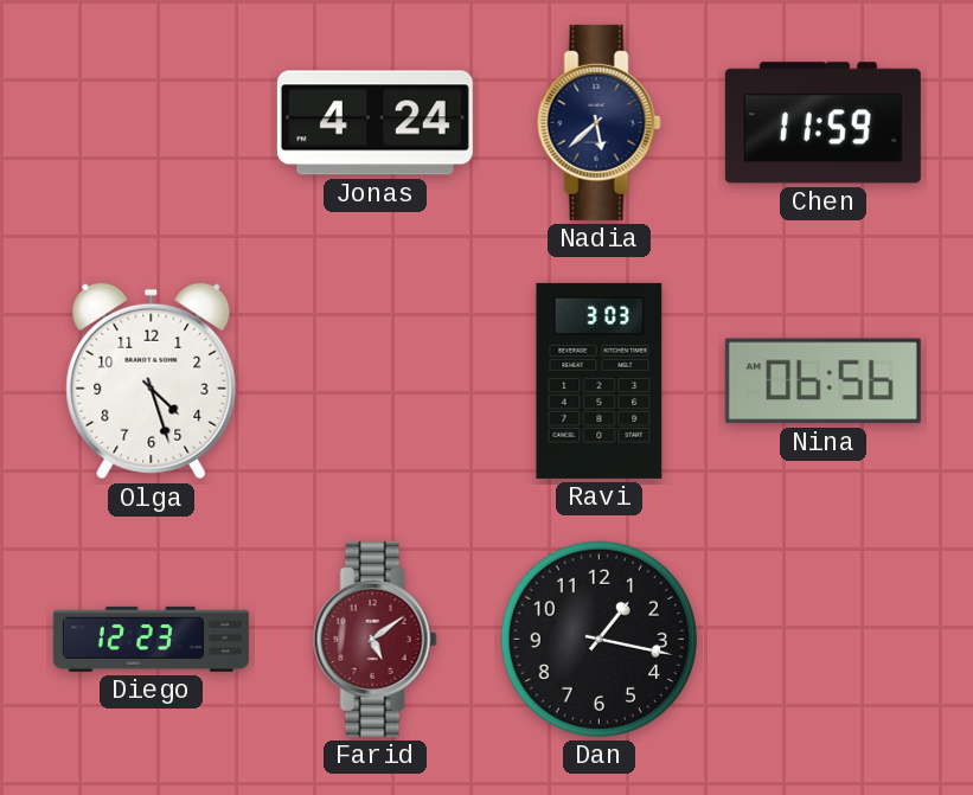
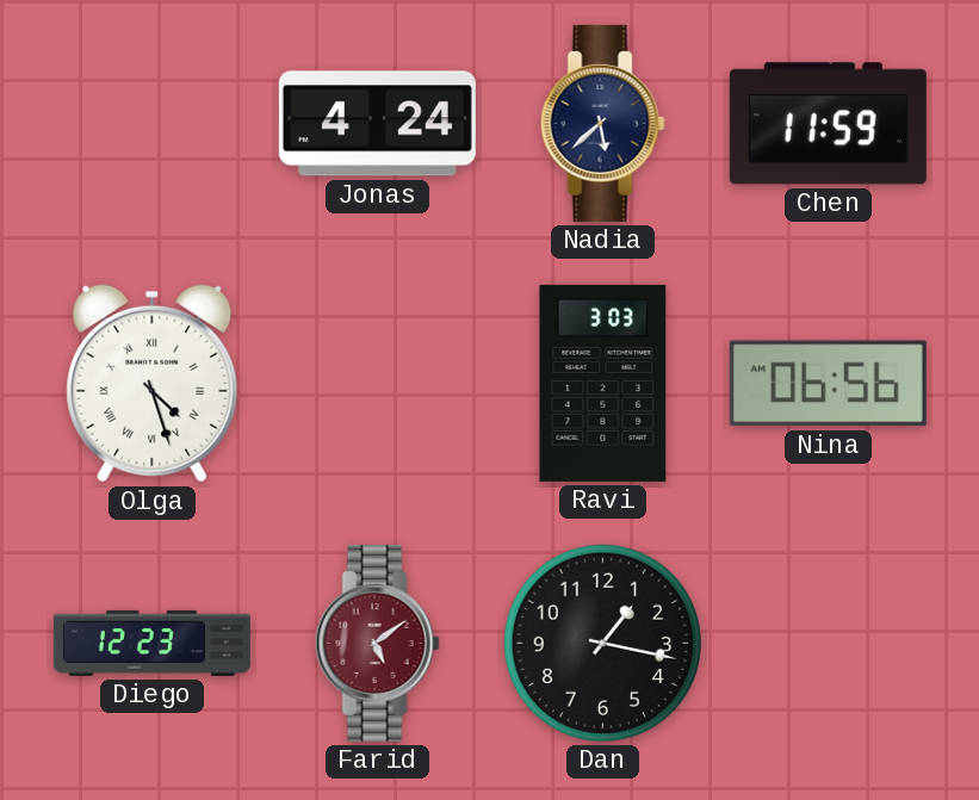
Olga numerals: Arabic -> Roman (153, 384)
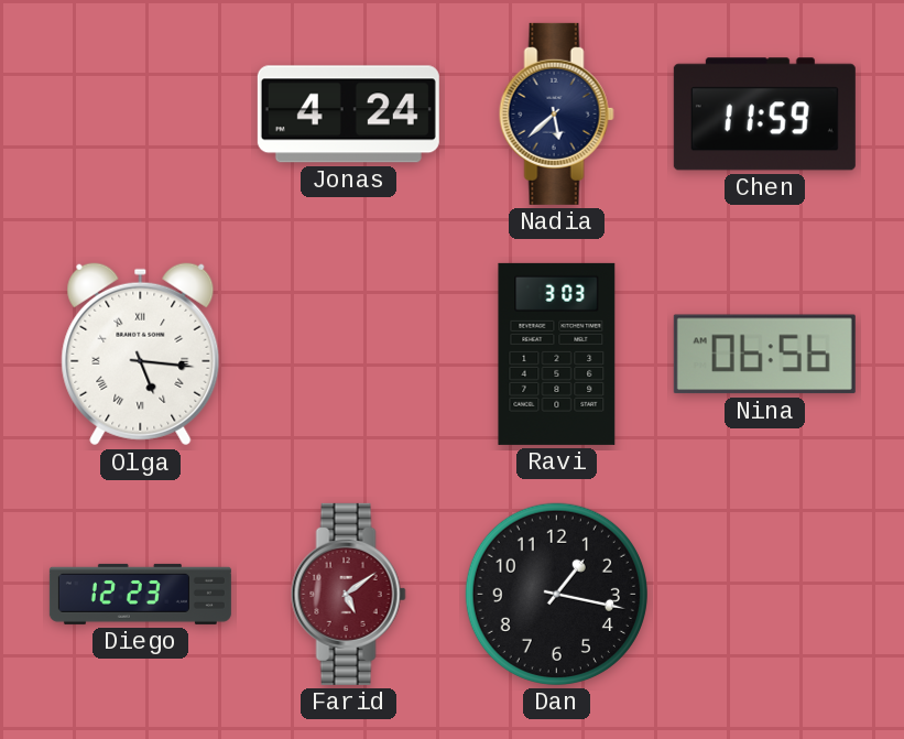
Olga: 4:27 -> 5:16 (141, 355)
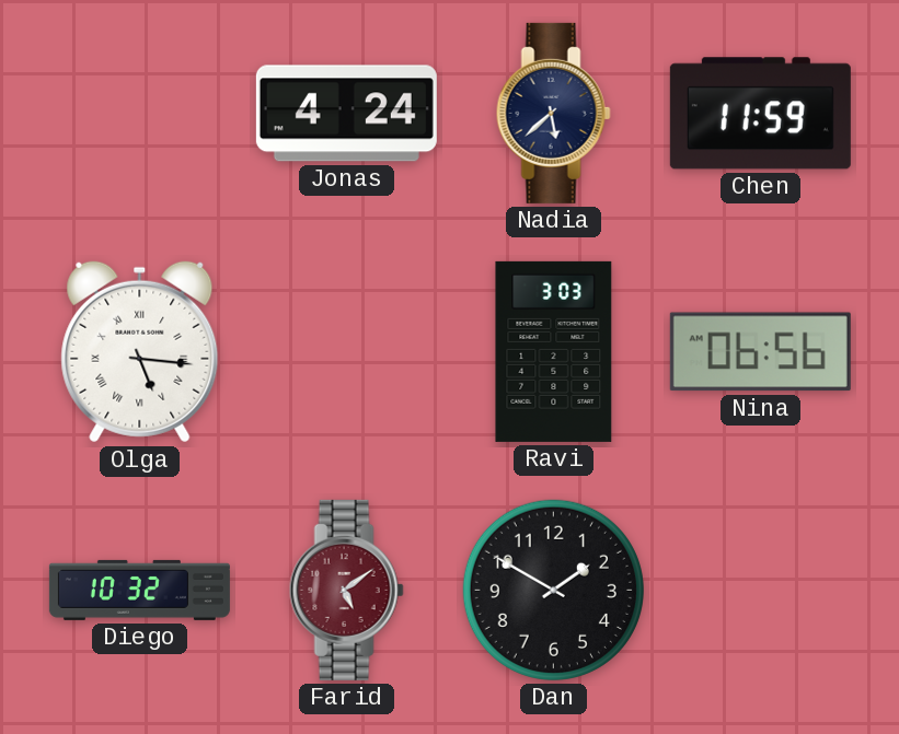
Diego: 12:23 -> 10:32 (139, 590)
Dan: 1:17 -> 1:50 (553, 590)
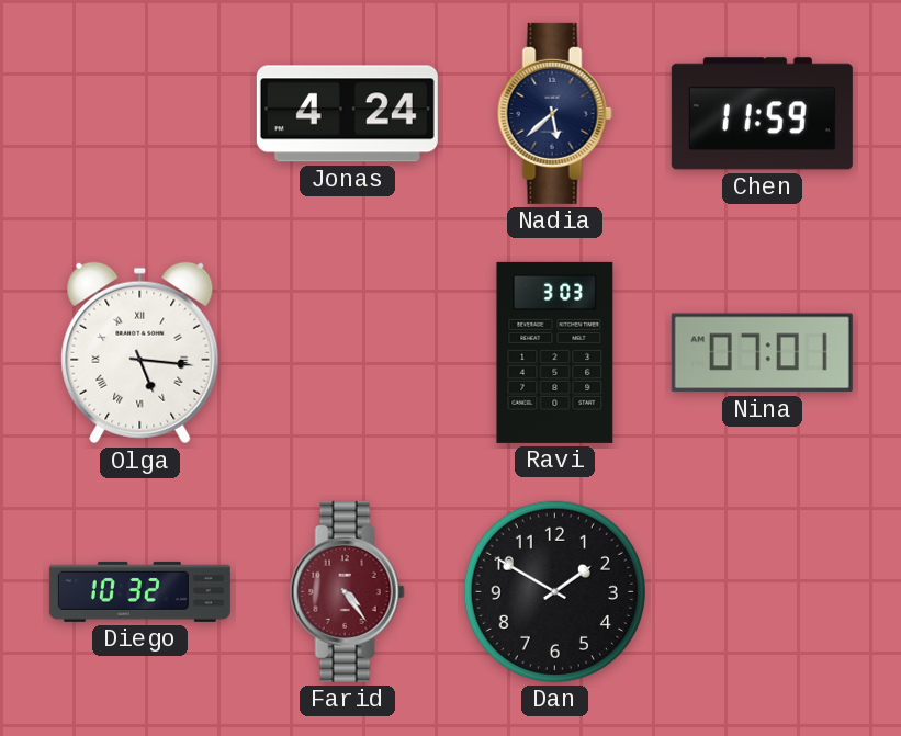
Nina: 06:56 -> 07:01 (762, 353)
Farid: 5:09 -> 4:24 (347, 591)
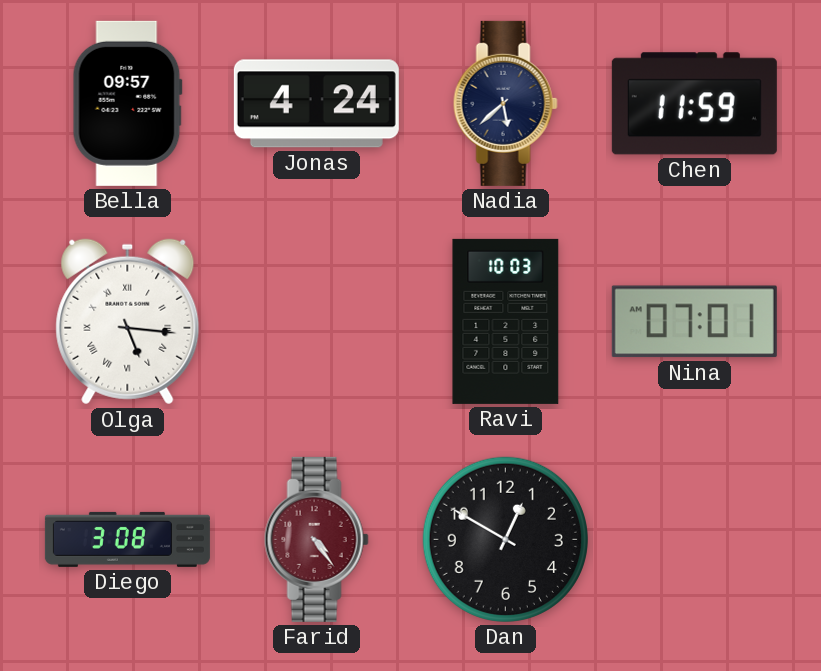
Bella: none -> 09:57 (127, 103)
Ravi: 3:03 -> 10:03 (506, 321)
Diego: 10:32 -> 3:08 (127, 539)
Dan: 1:50 -> 12:50 (505, 539)
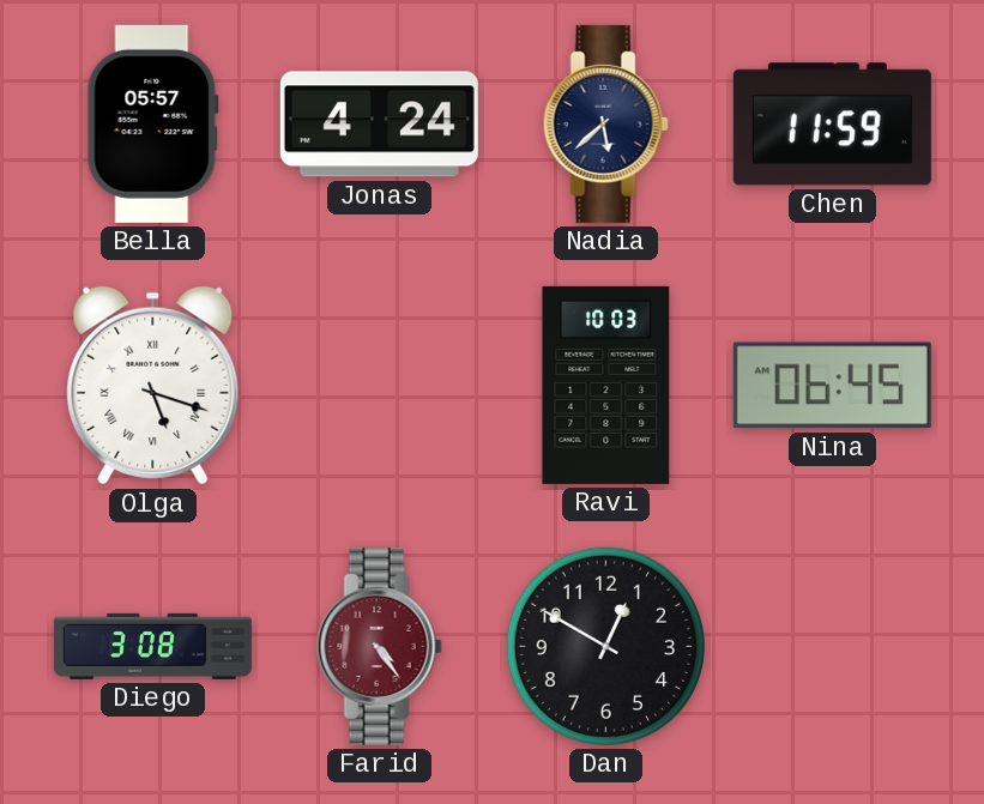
Bella: 09:57 -> 05:57 (152, 123)
Olga: 5:16 -> 5:18 (153, 386)
Nina: 07:01 -> 06:45 (832, 386)
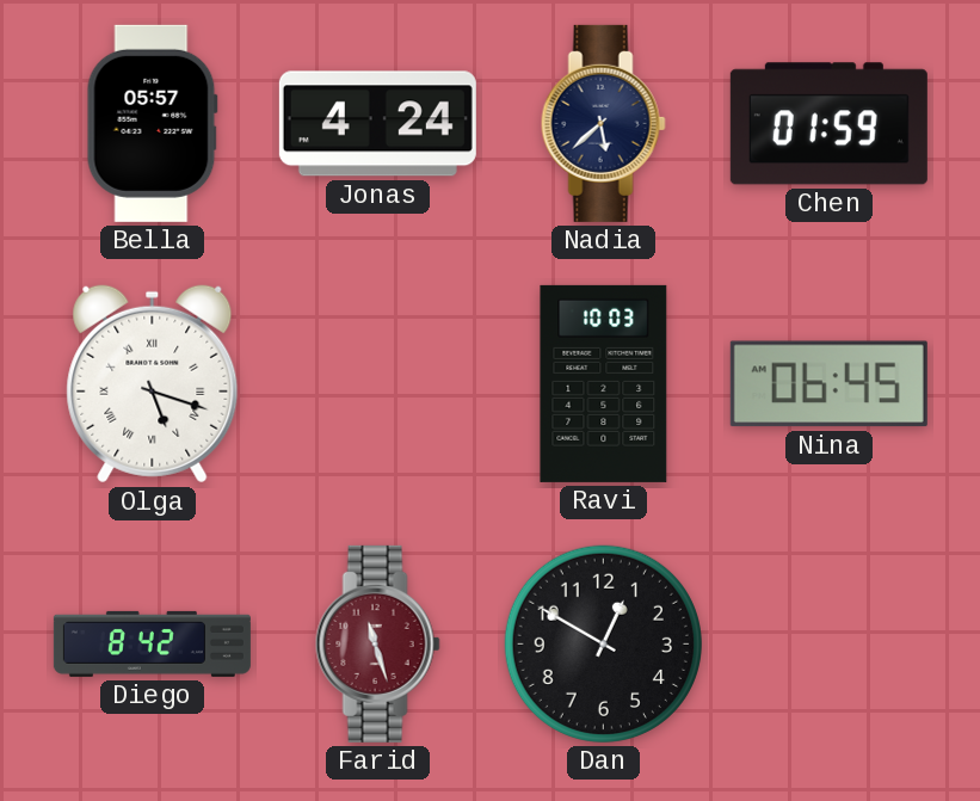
Chen: 11:59 -> 01:59 (828, 124)
Diego: 3:08 -> 8:42 (152, 643)
Farid: 4:24 -> 11:27 (377, 643)
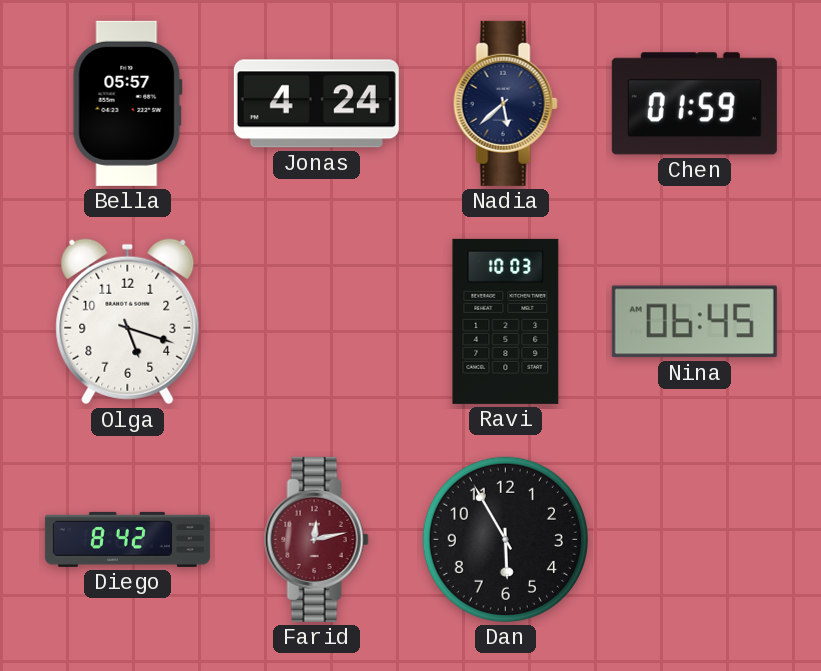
Olga numerals: Roman -> Arabic (128, 322)
Farid: 11:27 -> 12:13 (316, 539)
Dan: 12:50 -> 5:55 (505, 539)
